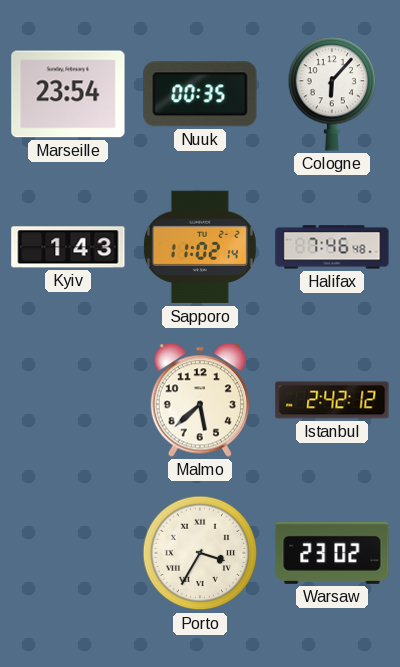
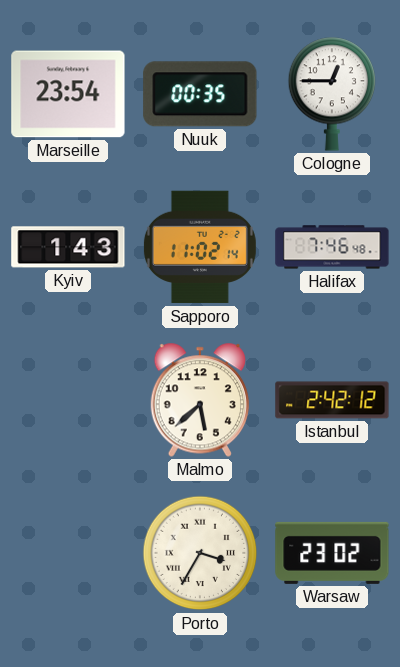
Cologne: 6:07 -> 12:45 (332, 94)
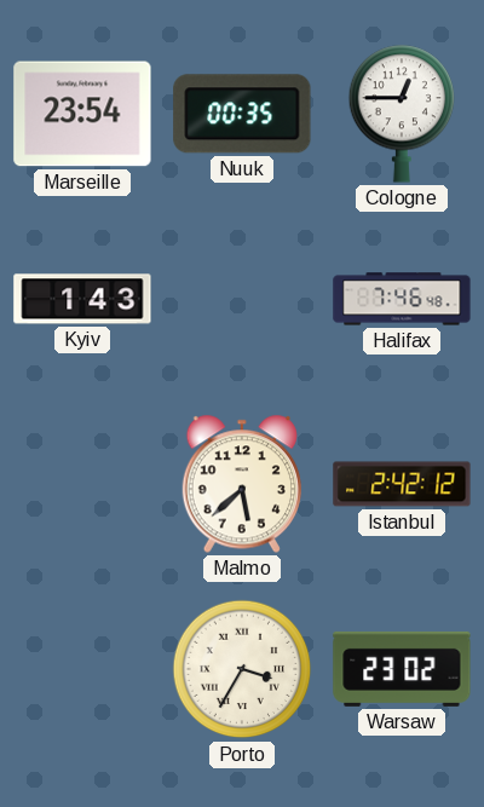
Sapporo: 11:02 -> none (200, 247)
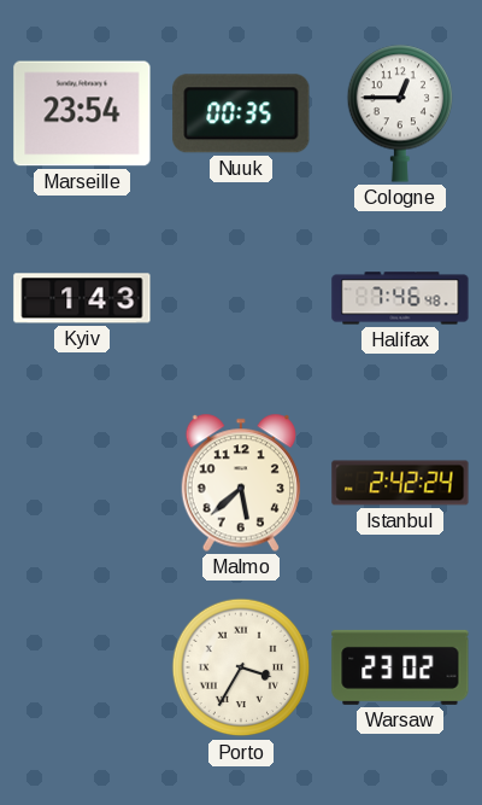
Istanbul: 2:42:12 -> 2:42:24 (400, 483)
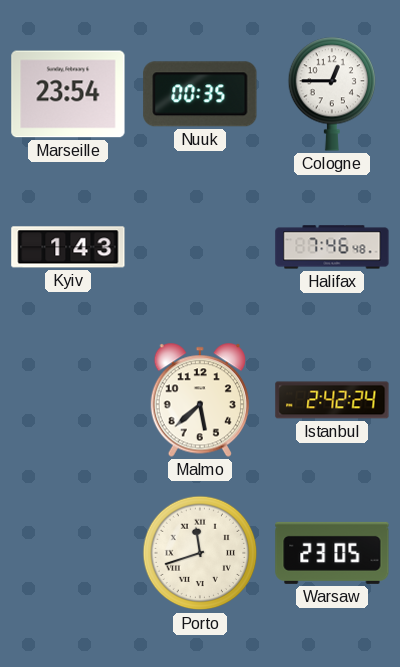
Porto: 3:35 -> 11:42 (200, 553)
Warsaw: 23:02 -> 23:05 (332, 553)
